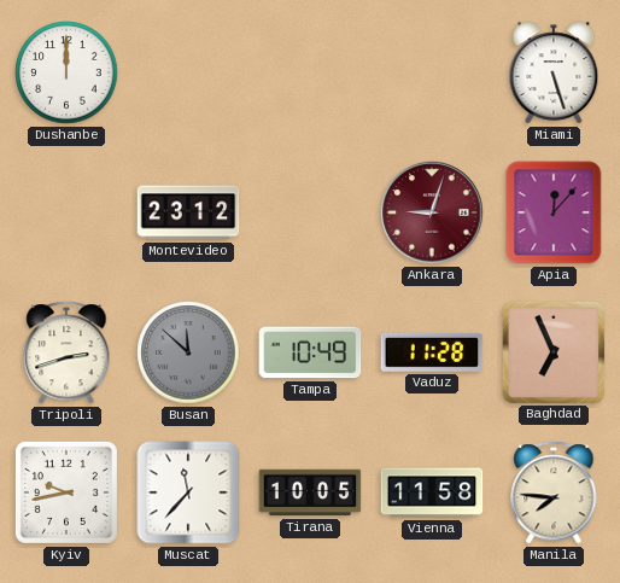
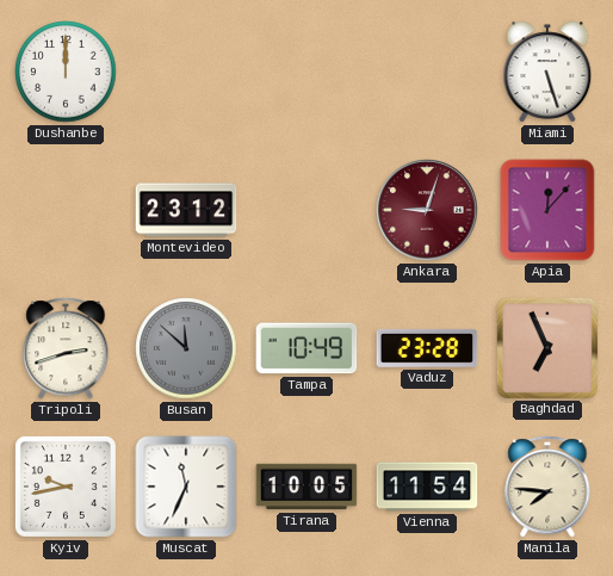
Vaduz: 11:28 -> 23:28 (427, 348)
Muscat: 11:37 -> 11:34 (186, 487)
Vienna: 11:58 -> 11:54 (427, 487)
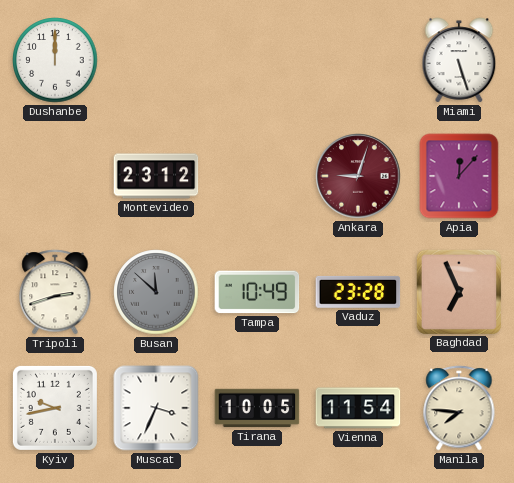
Muscat: 11:34 -> 3:34 (156, 408)
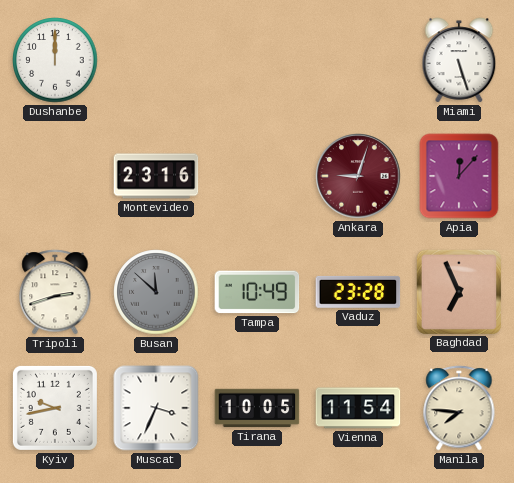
Montevideo: 23:12 -> 23:16 (156, 176)
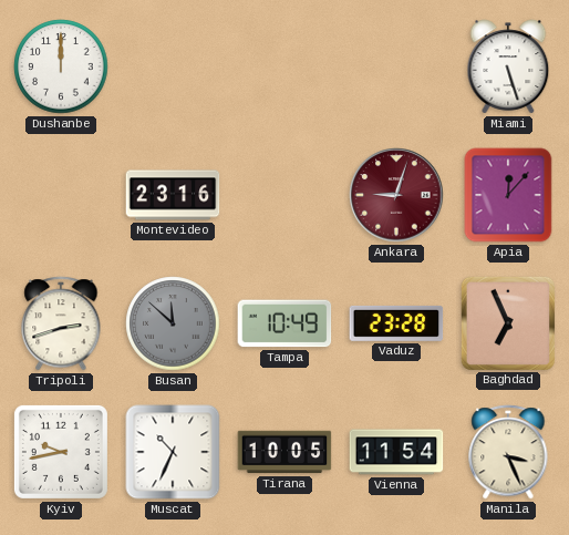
Muscat: 3:34 -> 10:34 (173, 452)
Manila: 7:46 -> 3:26 (508, 452)
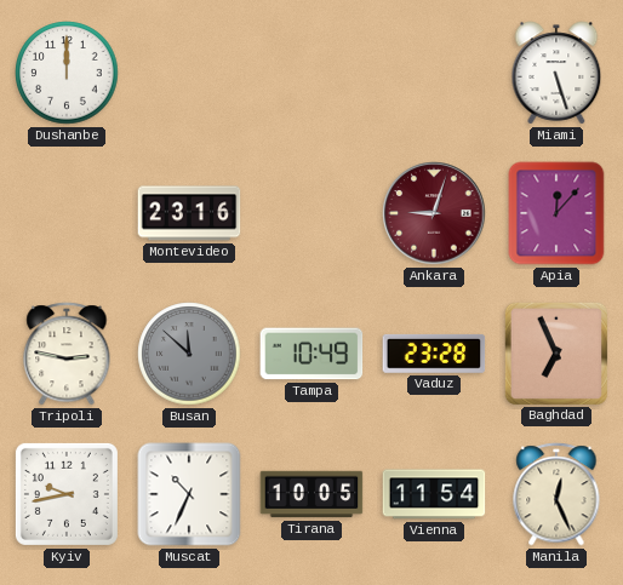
Tripoli: 2:42 -> 2:47 (67, 354)
Manila: 3:26 -> 12:26 (556, 494)
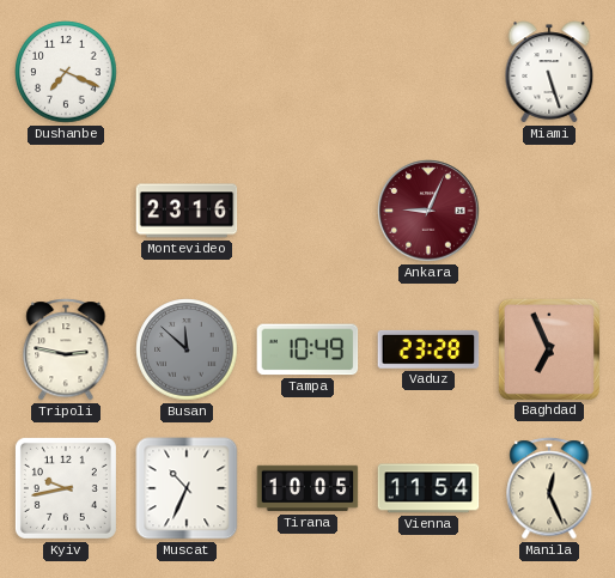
Dushanbe: 12:00 -> 7:19 (66, 72)
Ankara: 9:03 -> 9:04 (428, 211)
Apia: 12:07 -> none (556, 213)
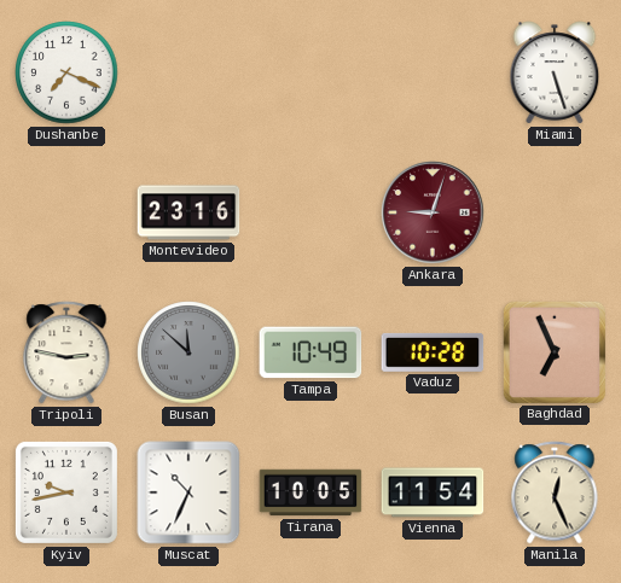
Ankara: 9:04 -> 9:03 (433, 212)
Vaduz: 23:28 -> 10:28 (433, 352)
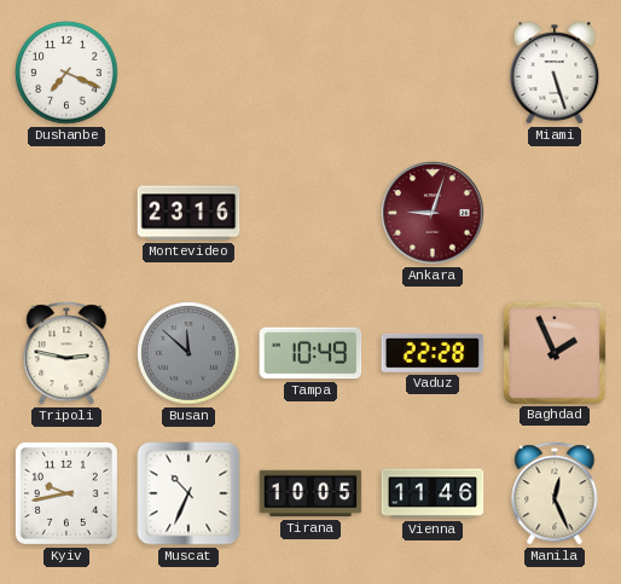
Vaduz: 10:28 -> 22:28 (433, 353)
Baghdad: 6:56 -> 1:56 (553, 352)
Vienna: 11:54 -> 11:46 (433, 493)
